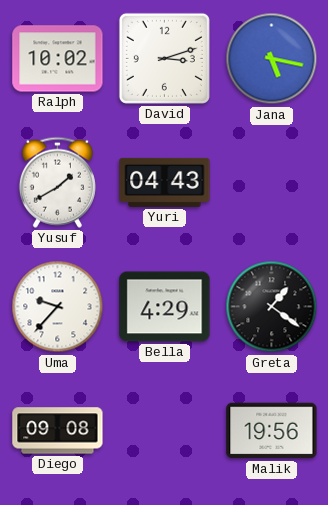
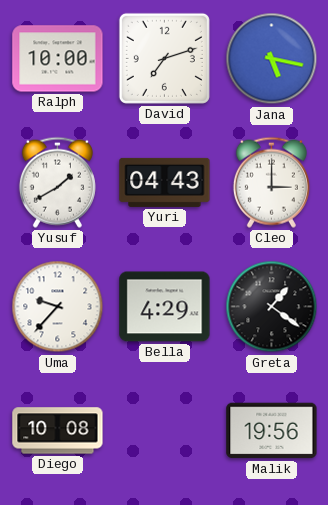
Ralph: 10:02 -> 10:00 (58, 59)
David: 3:12 -> 7:12 (164, 58)
Cleo: none -> 3:00 (271, 182)
Diego: 09:08 -> 10:08 (58, 431)
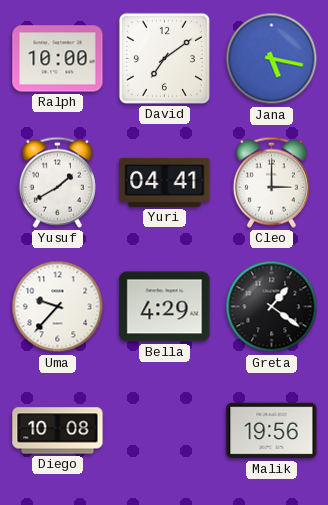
David: 7:12 -> 7:09 (164, 58)
Yuri: 04:43 -> 04:41 (165, 182)
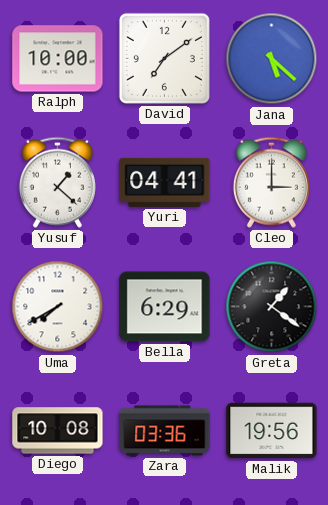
Jana: 5:17 -> 5:22 (272, 59)
Yusuf: 1:40 -> 1:22 (57, 182)
Uma: 9:37 -> 7:40 (58, 307)
Bella: 4:29 -> 6:29 (165, 307)
Zara: none -> 03:36 (165, 431)
